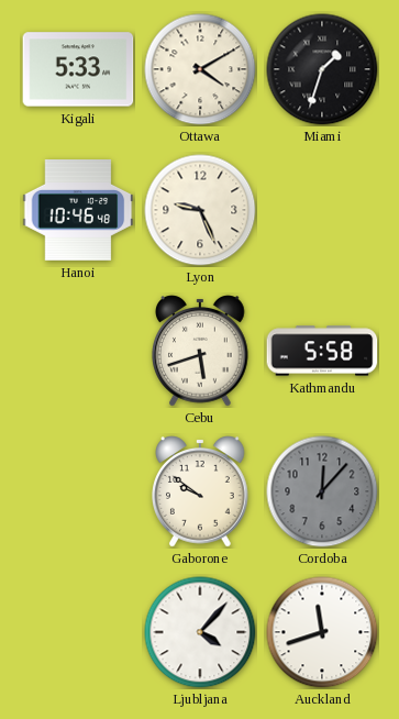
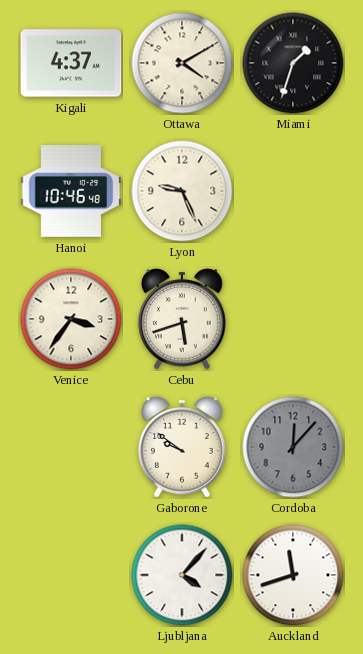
Kigali: 5:33 -> 4:37 (71, 63)
Venice: none -> 3:36 (71, 319)
Kathmandu: 5:58 -> none (322, 351)
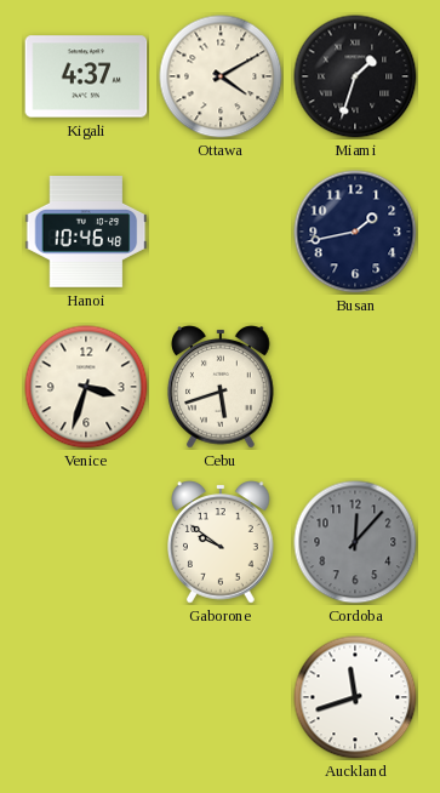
Lyon: 9:26 -> none (182, 191)
Busan: none -> 1:43 (355, 232)
Venice: 3:36 -> 3:33 (86, 387)
Ljubljana: 4:07 -> none (182, 575)
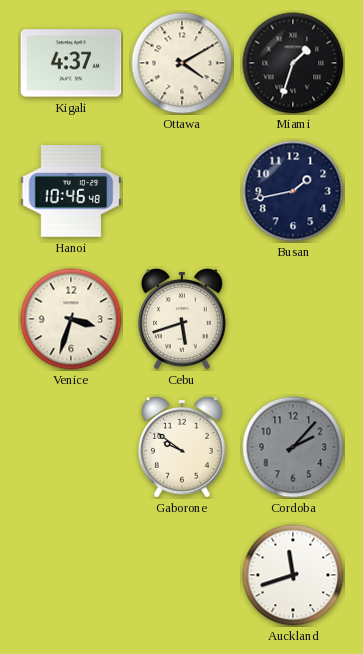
Cordoba: 12:07 -> 2:07 (293, 447)
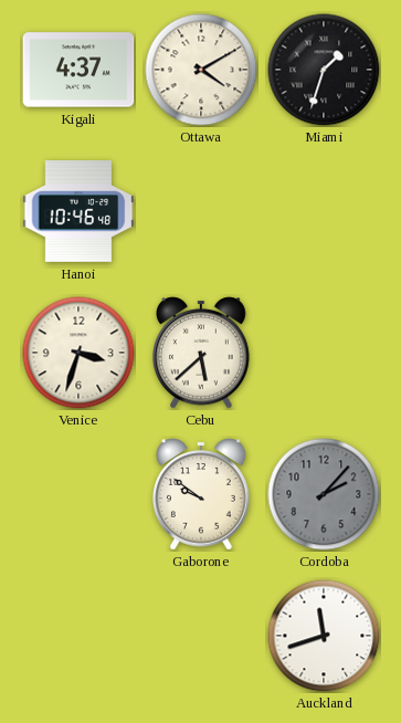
Busan: 1:43 -> none (293, 191)
Cebu: 5:42 -> 5:38 (202, 353)
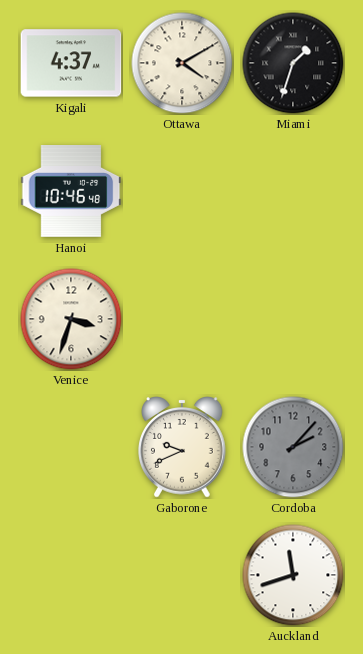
Cebu: 5:38 -> none (202, 353)
Gaborone: 9:51 -> 9:41 (183, 447)
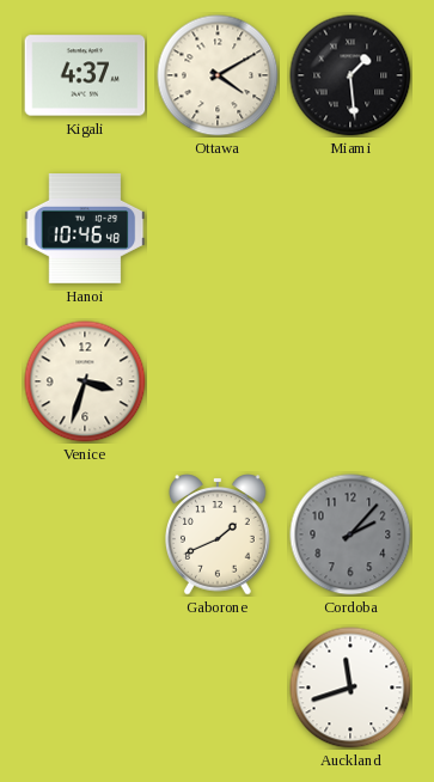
Miami: 1:33 -> 1:29 (350, 75)
Gaborone: 9:41 -> 1:41 (219, 534)
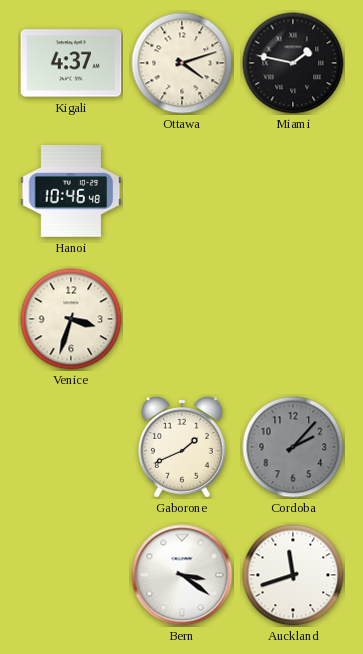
Ottawa: 4:10 -> 4:12 (182, 63)
Miami: 1:29 -> 1:47 (293, 63)
Bern: none -> 3:21 (182, 575)
